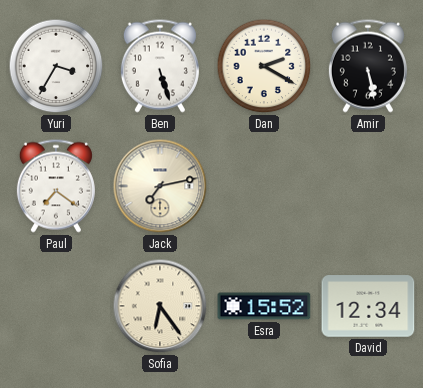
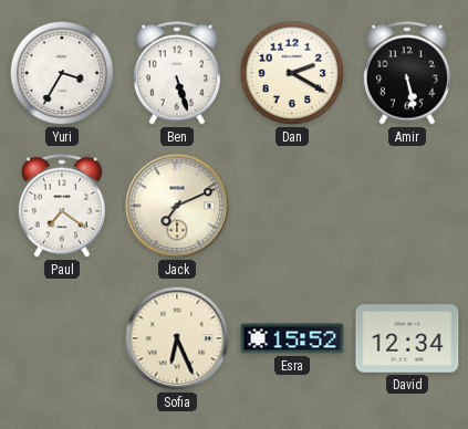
Jack: 7:13 -> 7:11 (177, 206)
Sofia: 6:24 -> 6:26 (177, 338)
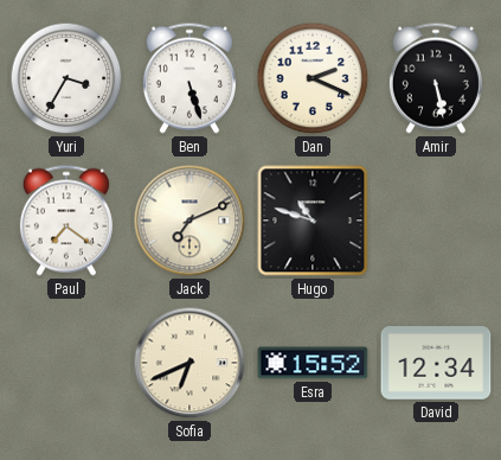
Dan: 2:20 -> 2:19 (313, 78)
Hugo: none -> 10:48 (313, 221)
Sofia: 6:26 -> 6:41 (190, 363)
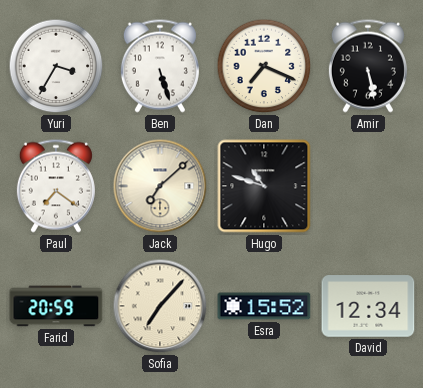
Dan: 2:19 -> 7:19 (264, 66)
Jack: 7:11 -> 7:08 (160, 186)
Farid: none -> 20:59 (56, 306)
Sofia: 6:41 -> 7:07 (160, 306)
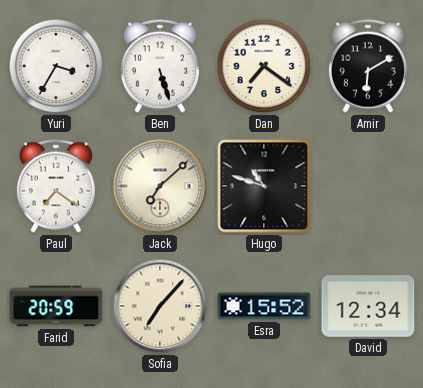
Dan: 7:19 -> 7:21 (264, 66)
Amir: 5:28 -> 6:10 (368, 66)
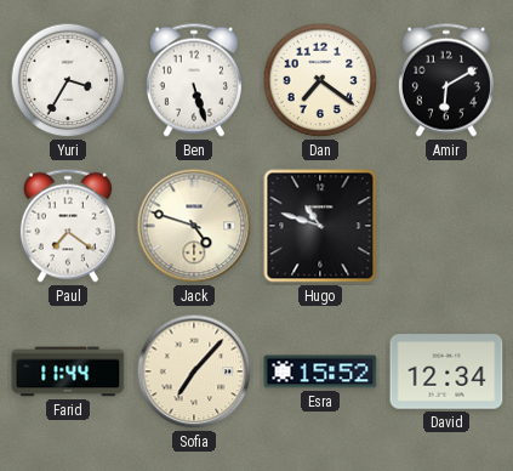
Jack: 7:08 -> 4:48 (194, 226)
Farid: 20:59 -> 11:44 (68, 371)
